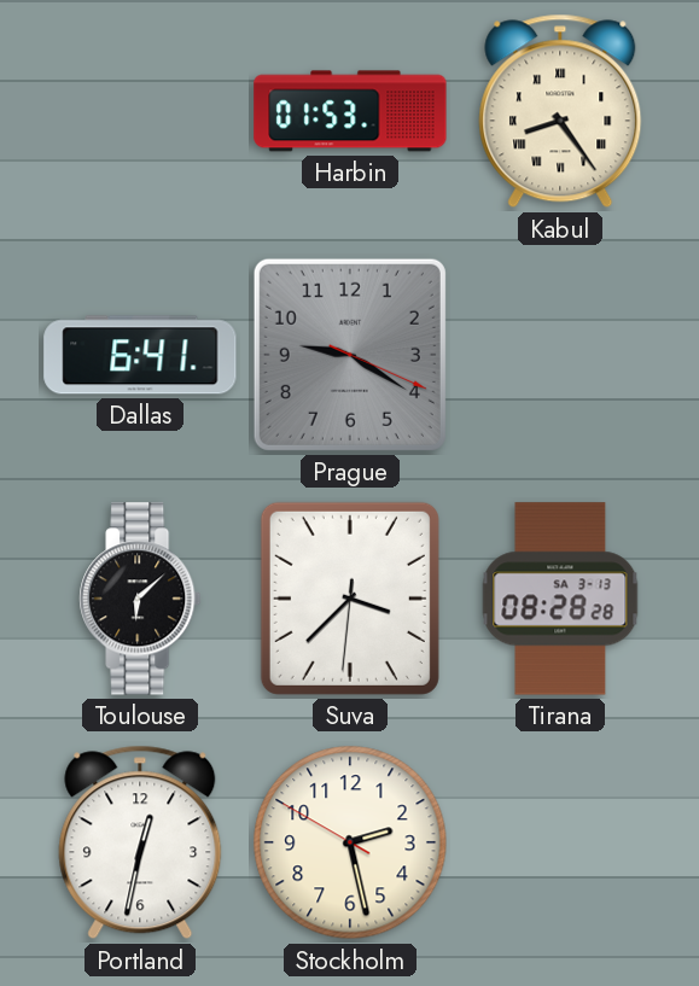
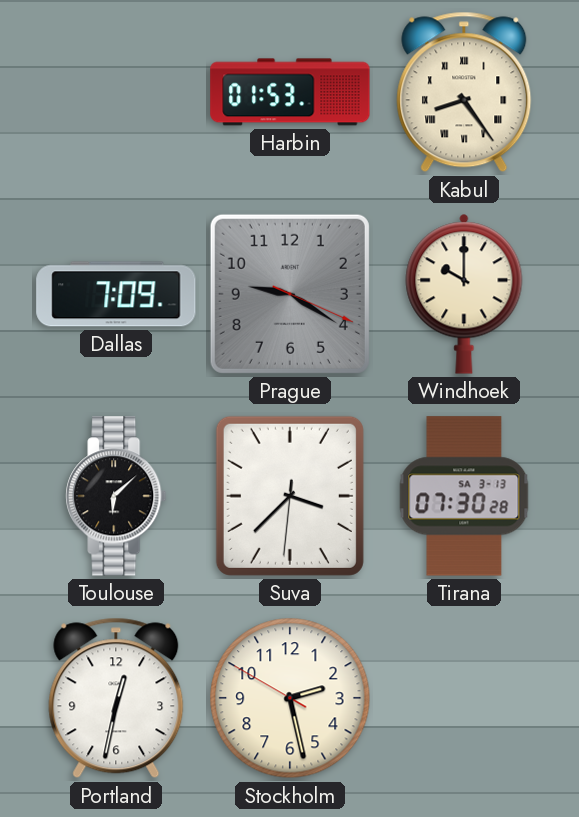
Dallas: 6:41 -> 7:09 (116, 294)
Windhoek: none -> 10:00 (464, 294)
Tirana: 08:28 -> 07:30 (464, 496)
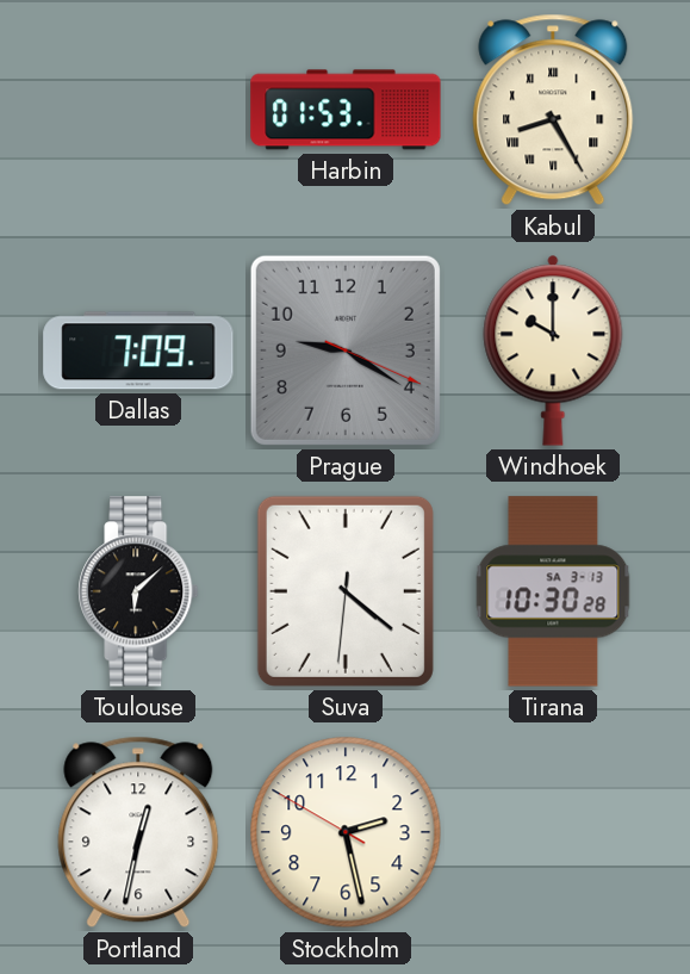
Kabul: 8:24 -> 8:25 (553, 110)
Suva: 3:37 -> 4:21 (346, 591)
Tirana: 07:30 -> 10:30 (553, 591)
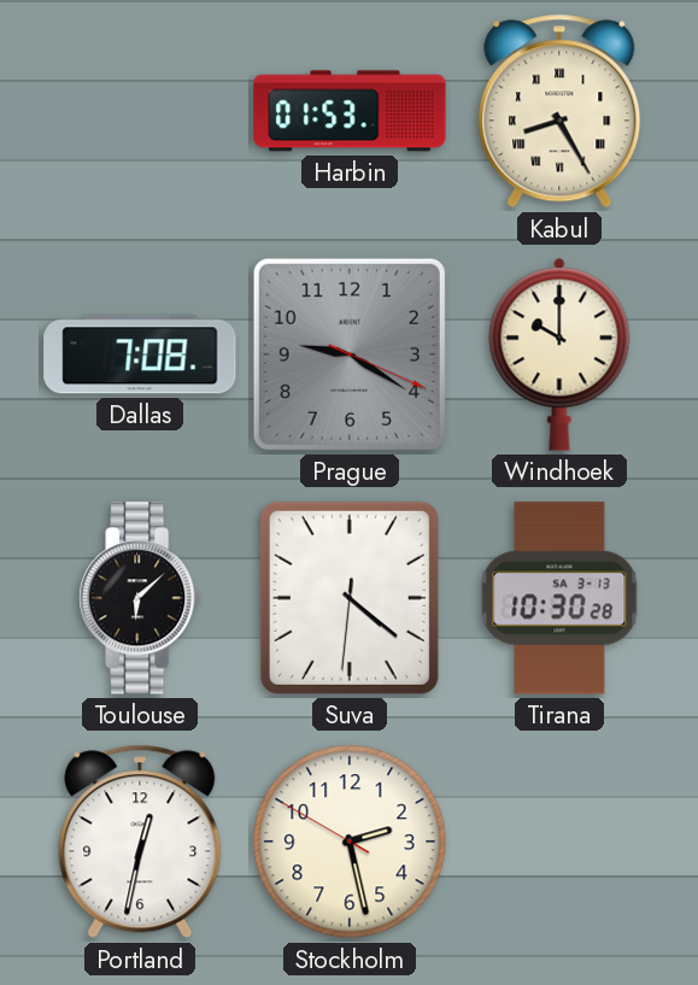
Dallas: 7:09 -> 7:08 (140, 354)
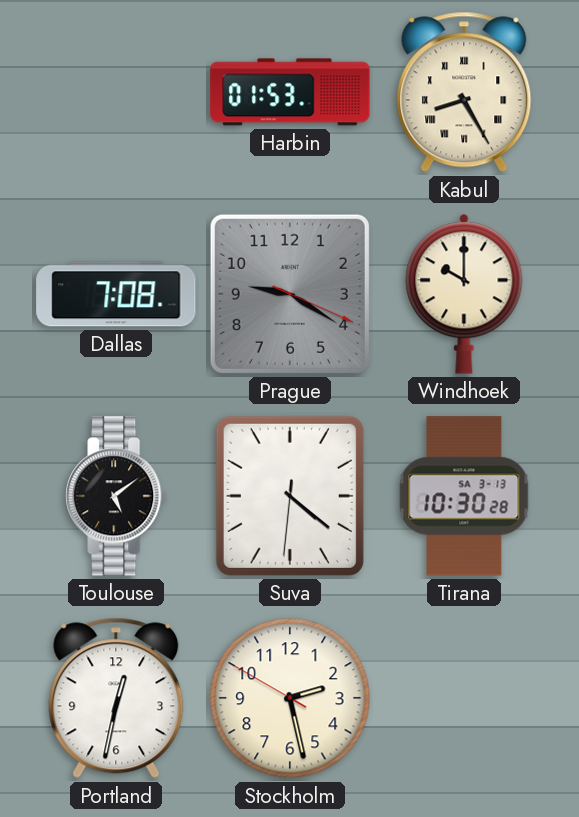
Toulouse: 6:08 -> 5:09 (116, 496)
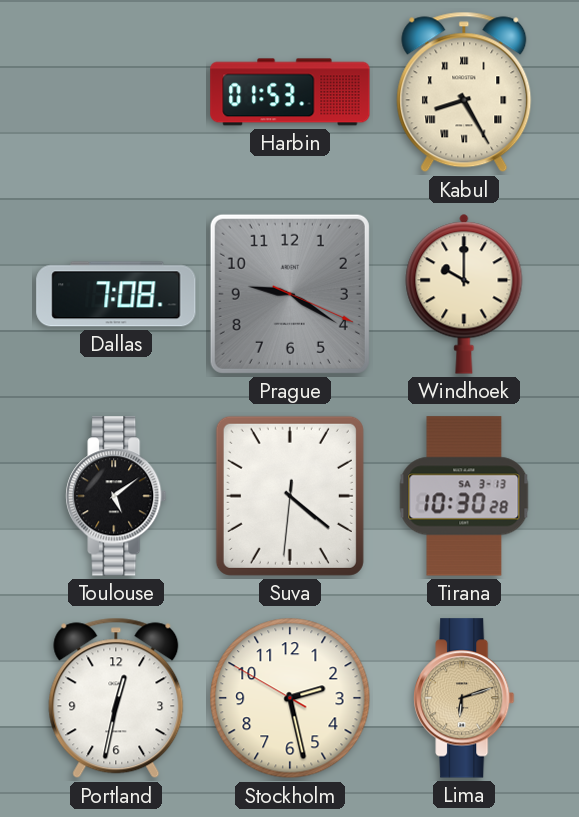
Lima: none -> 6:12 (464, 698)
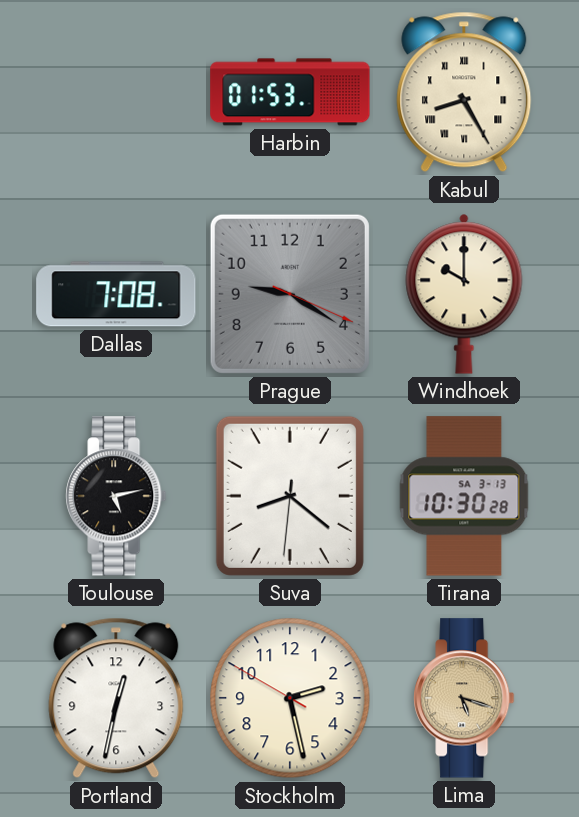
Toulouse: 5:09 -> 5:13 (116, 496)
Suva: 4:21 -> 8:21 (290, 496)
Lima: 6:12 -> 5:18 (464, 698)
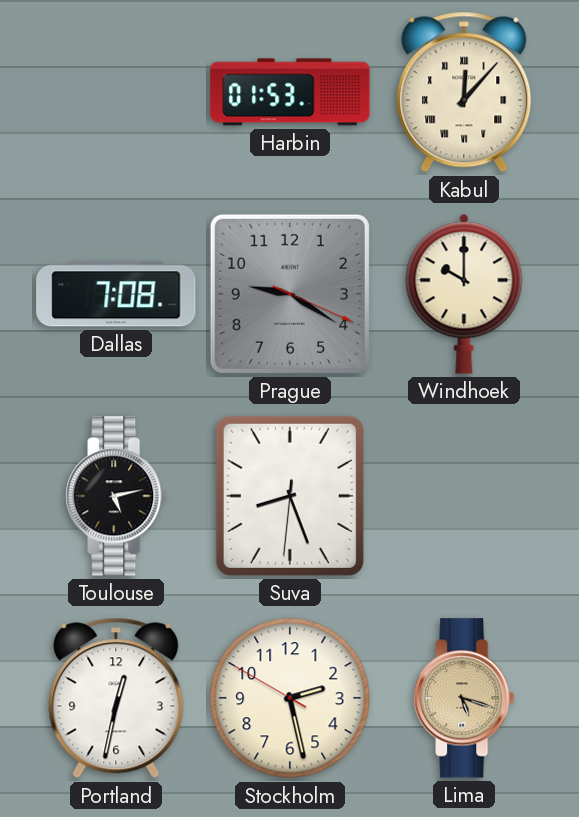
Kabul: 8:25 -> 12:07 (464, 92)
Suva: 8:21 -> 8:26 (290, 496)
Tirana: 10:30 -> none (464, 496)
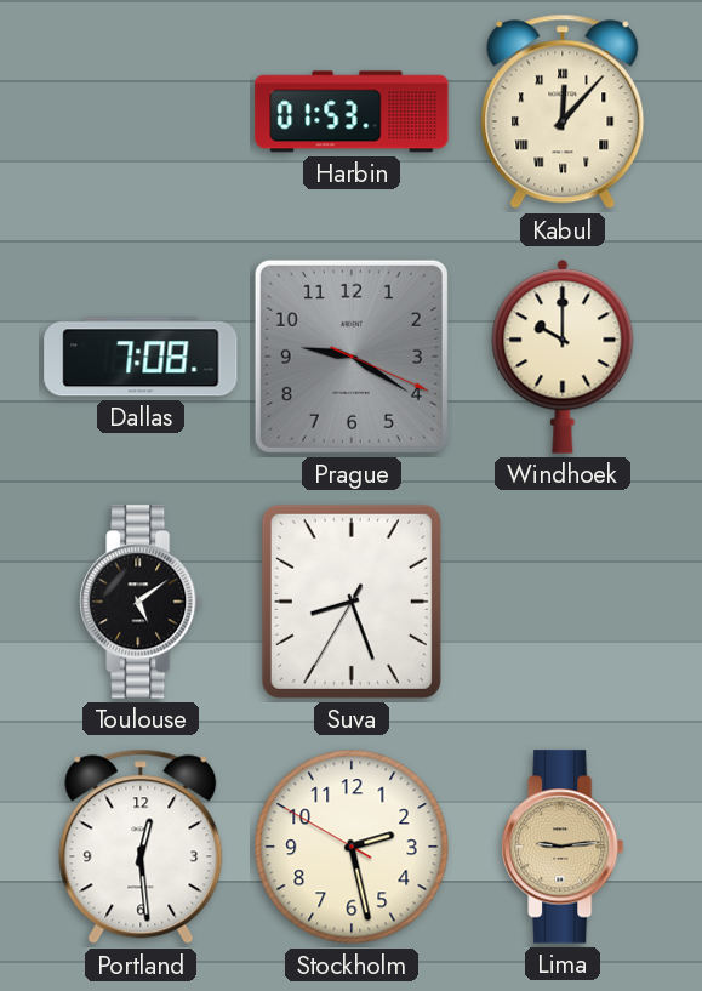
Toulouse: 5:13 -> 5:09 (141, 602)
Suva: 8:26:31 -> 8:26:35 (352, 602)
Portland: 12:32 -> 12:29 (141, 847)
Lima: 5:18 -> 9:14 (563, 847)
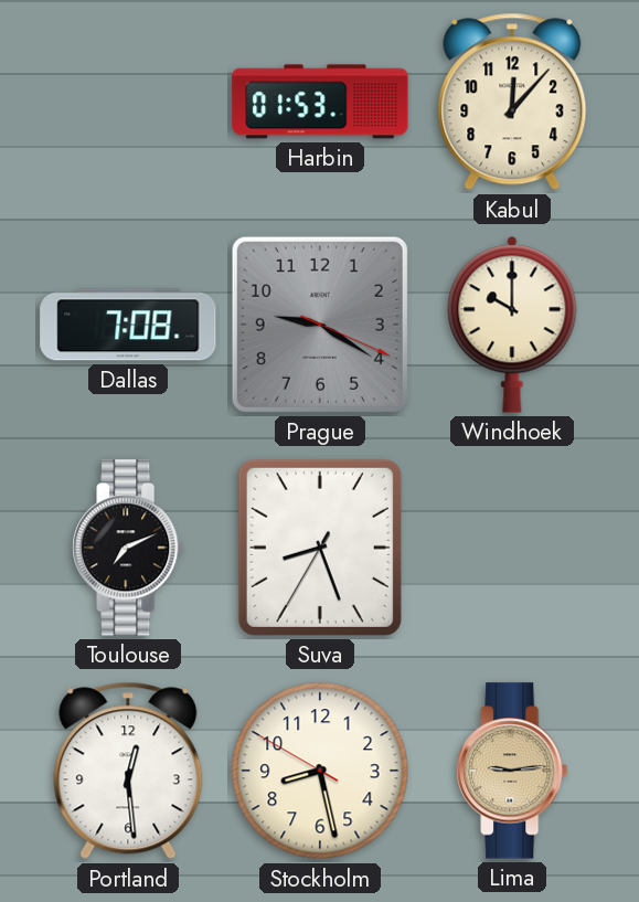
Kabul numerals: Roman -> Arabic (512, 102)
Toulouse: 5:09 -> 7:11 (128, 548)
Stockholm: 2:27 -> 8:27 (320, 771)
